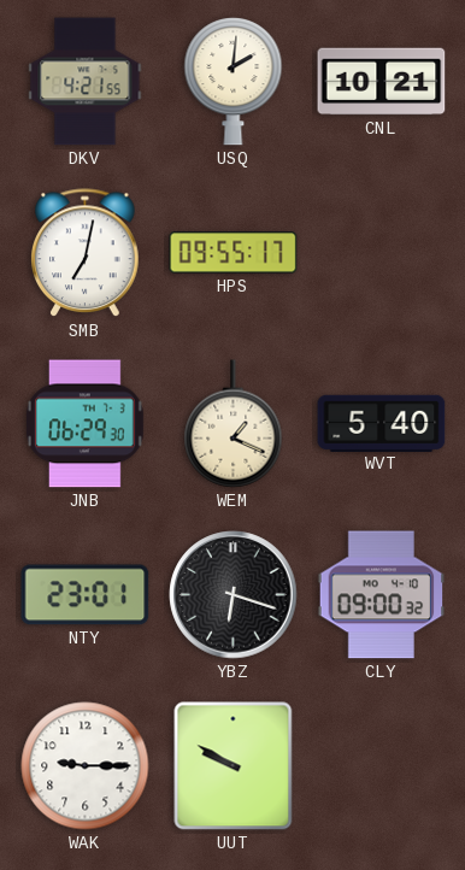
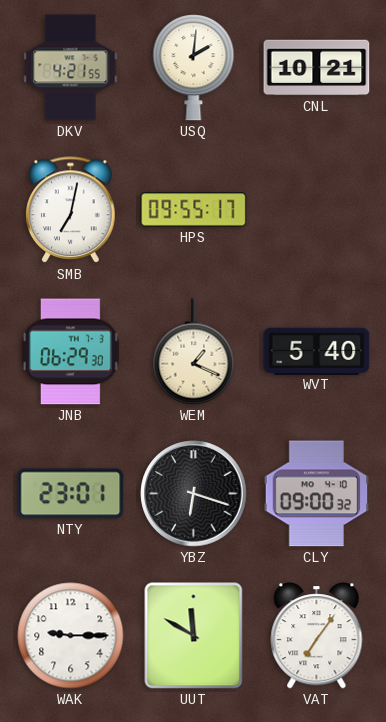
UUT: 9:50 -> 11:50 (194, 636)
VAT: none -> 7:06 (317, 636)
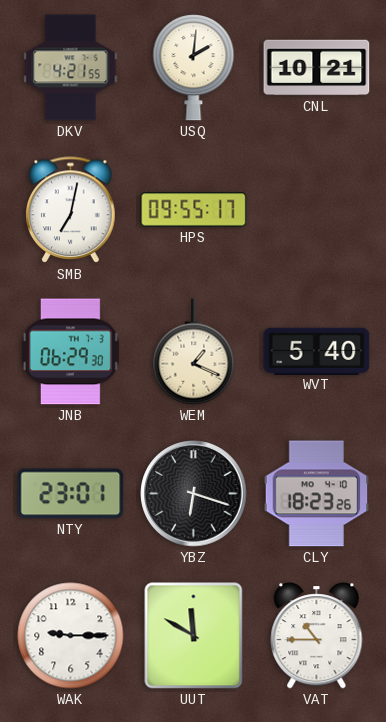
CLY: 09:00 -> 18:23 (317, 494)
VAT: 7:06 -> 10:45 (317, 636)
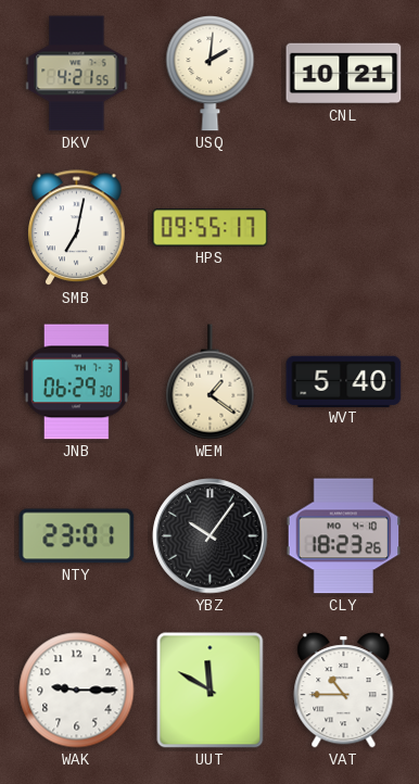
WEM: 1:19 -> 1:21 (211, 382)
YBZ: 6:18 -> 10:06 (211, 536)
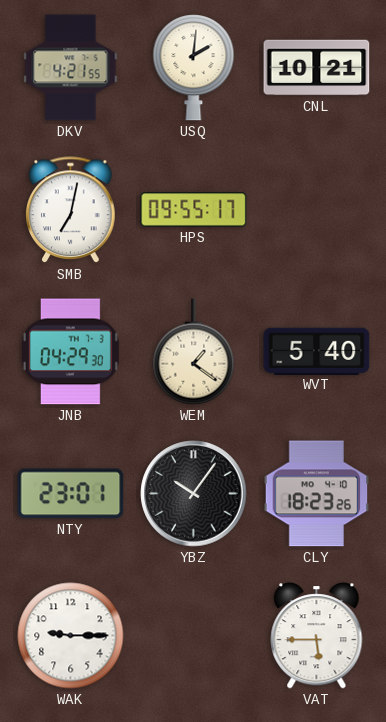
JNB: 06:29 -> 04:29 (70, 352)
UUT: 11:50 -> none (211, 691)
VAT: 10:45 -> 5:45 (317, 636)
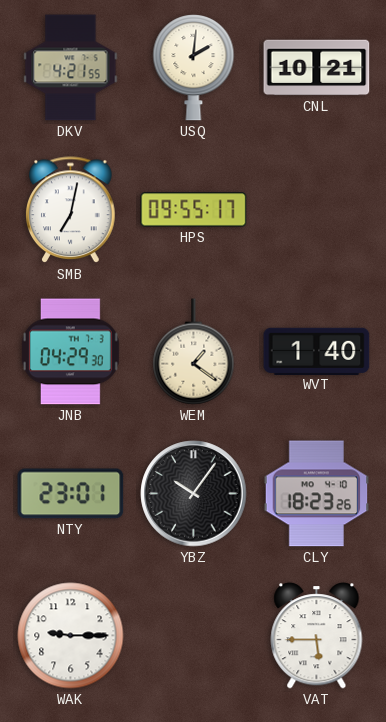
WVT: 5:40 -> 1:40 (317, 351)
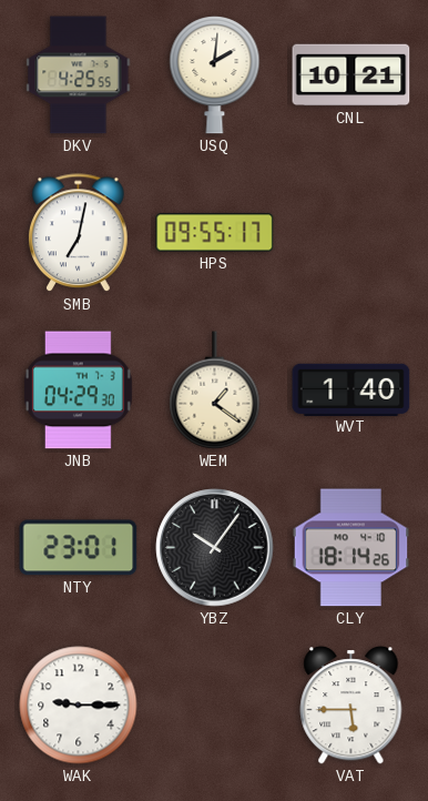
DKV: 4:21 -> 4:25 (79, 75)
CLY: 18:23 -> 18:14 (351, 548)
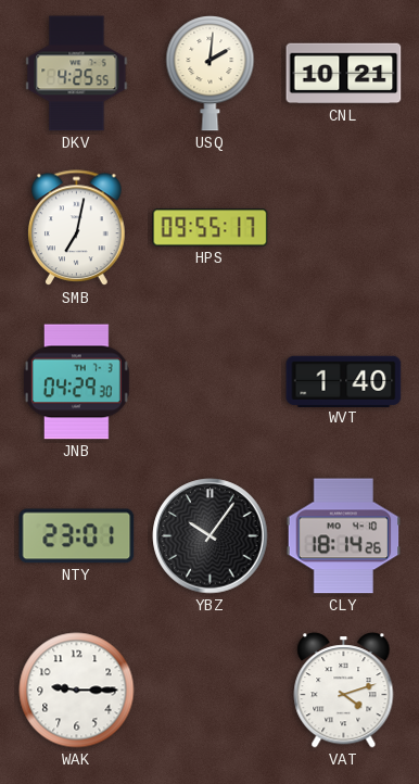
WEM: 1:21 -> none (215, 391)
VAT: 5:45 -> 4:12 (344, 691)
